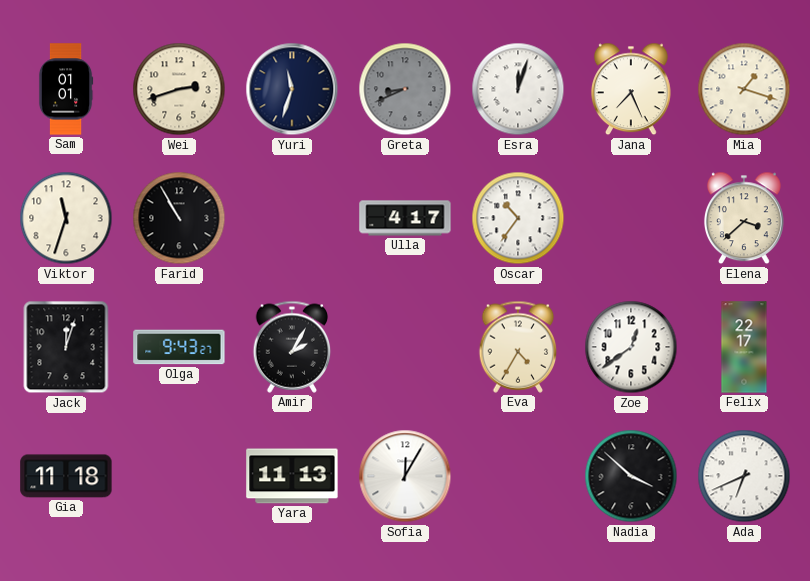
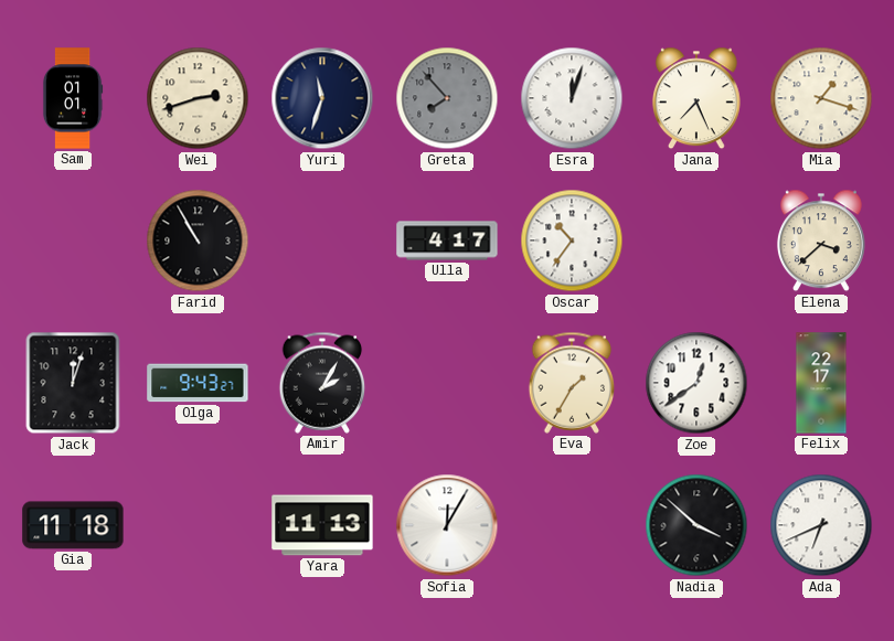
Greta: 8:41 -> 7:53 (447, 98)
Viktor: 11:33 -> none (66, 218)
Eva: 4:35 -> 1:35 (572, 383)
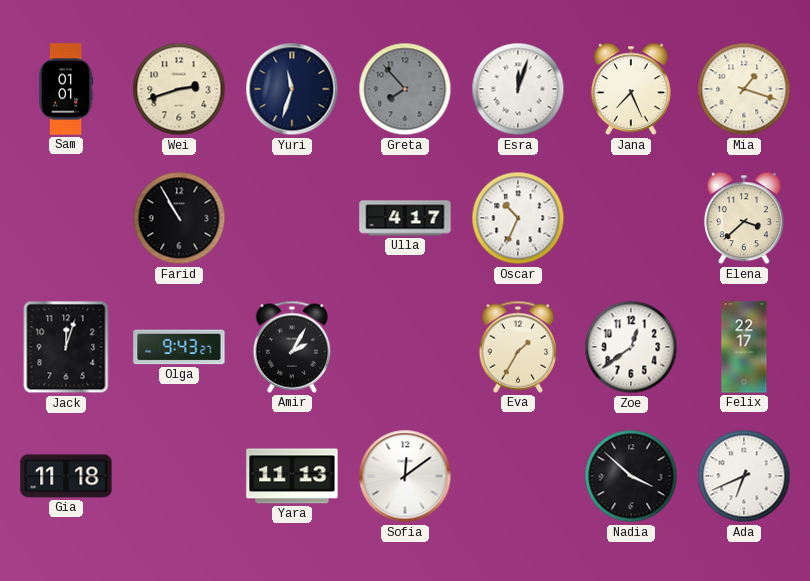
Oscar: 10:36 -> 10:34 (518, 218)
Sofia: 12:05 -> 12:09 (405, 476)
